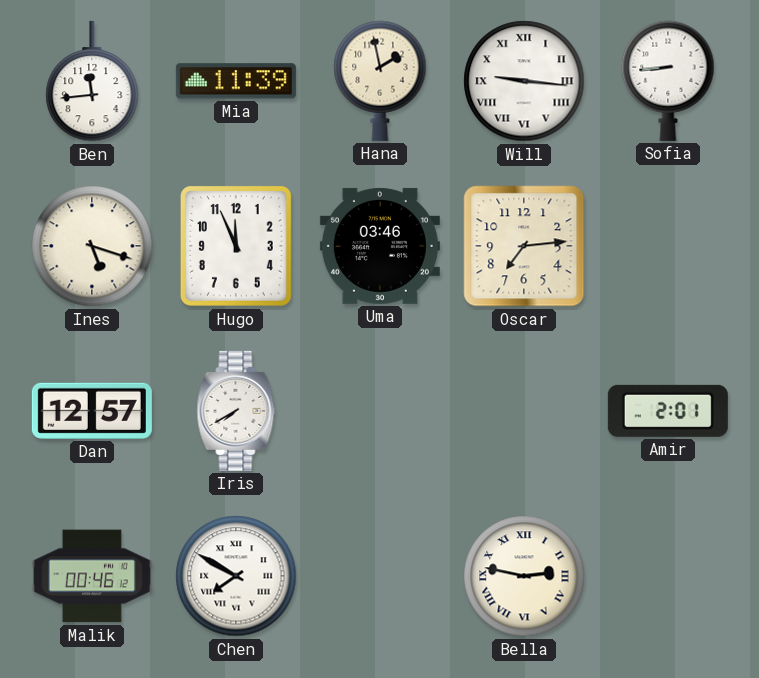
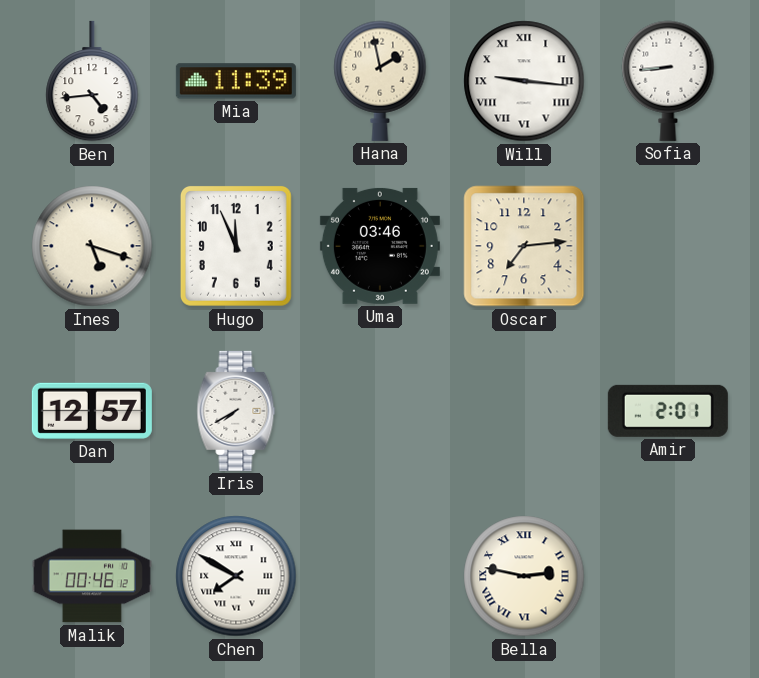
Ben: 11:44 -> 4:44 (92, 81)
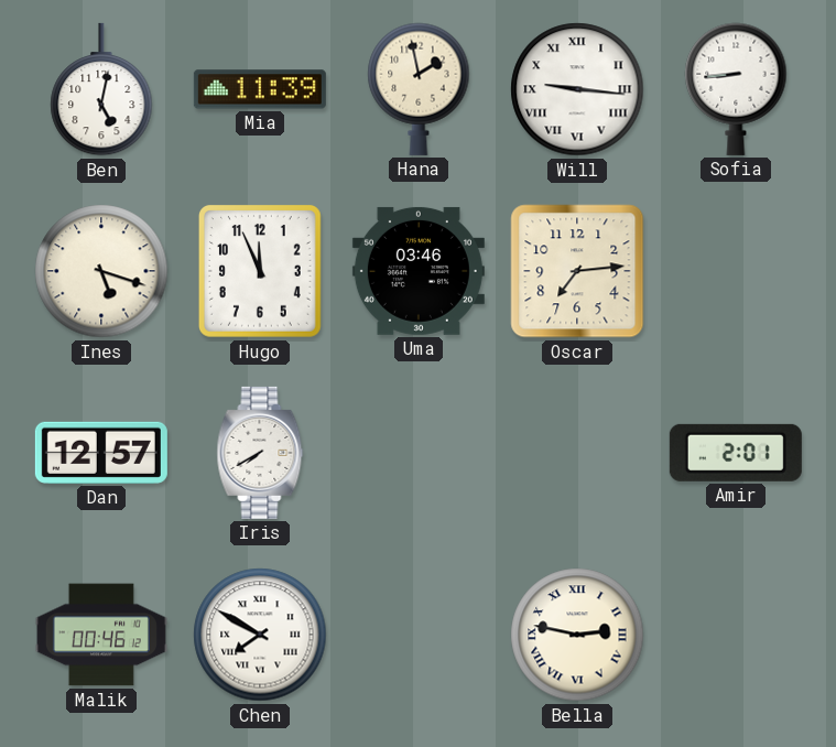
Ben: 4:44 -> 5:02 (101, 89)
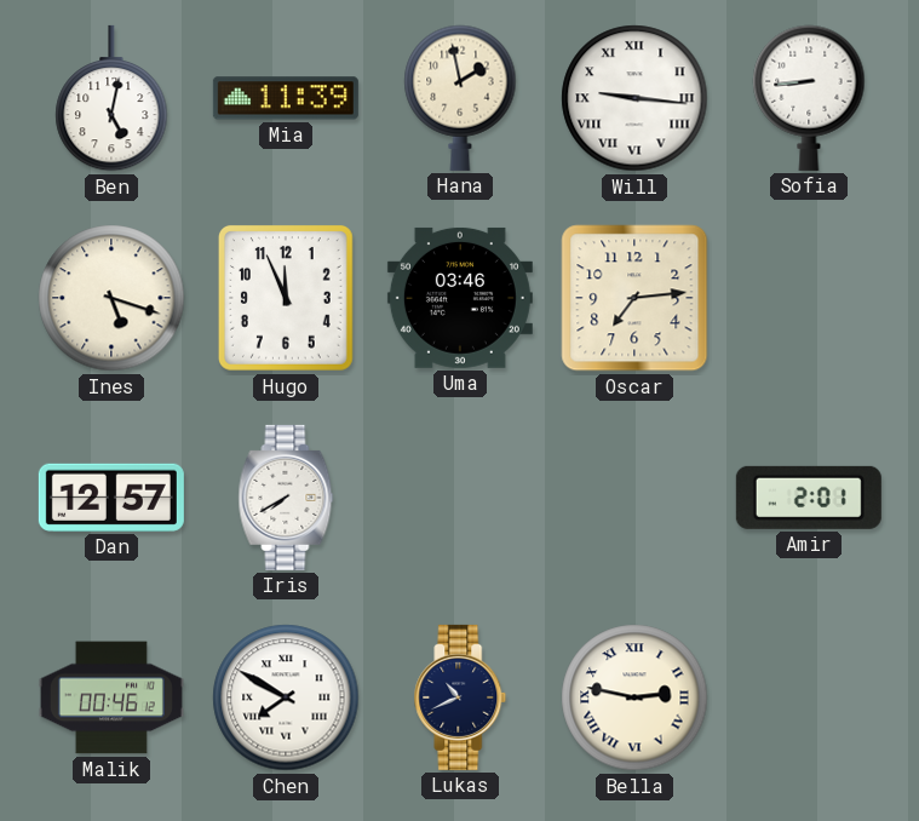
Lukas: none -> 10:41 (460, 697)
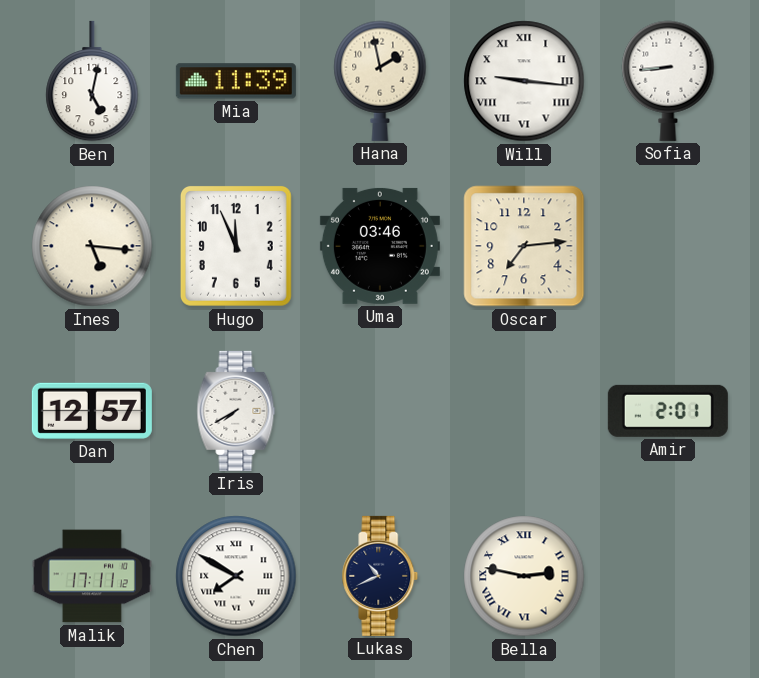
Ines: 5:18 -> 5:16 (92, 246)
Malik: 00:46 -> 17:11 (92, 576)
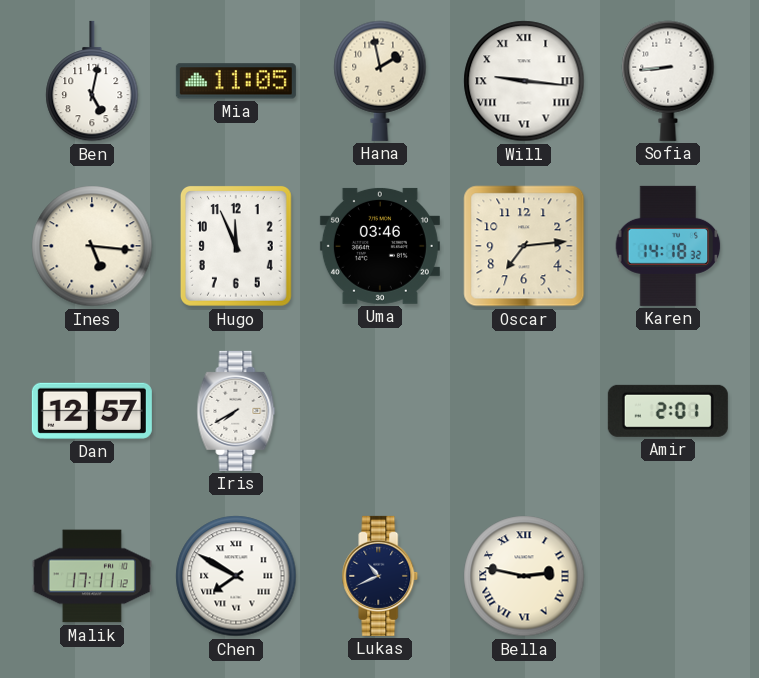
Mia: 11:39 -> 11:05 (236, 81)
Karen: none -> 14:18 (668, 246)
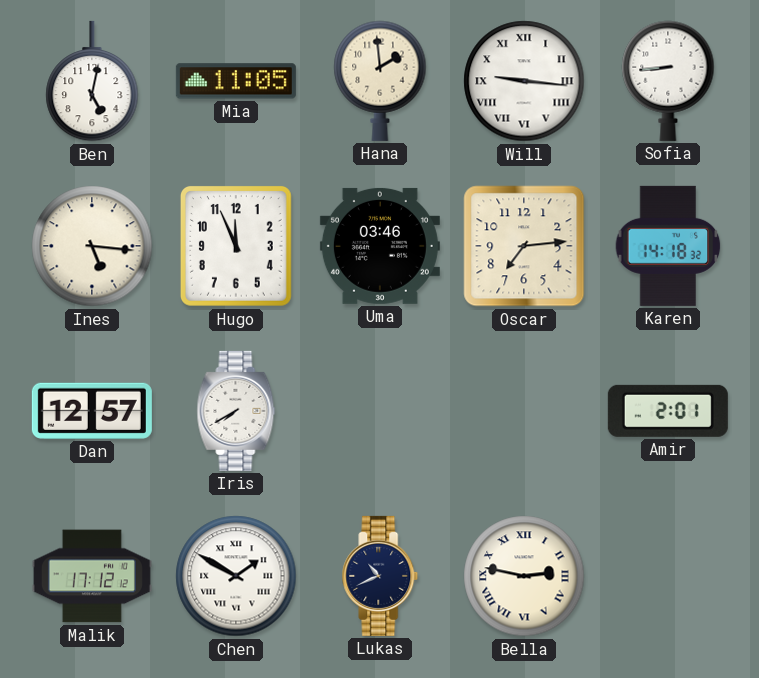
Hana: 1:58 -> 1:59 (380, 81)
Malik: 17:11 -> 17:12 (92, 576)
Chen: 7:50 -> 1:50 (236, 576)
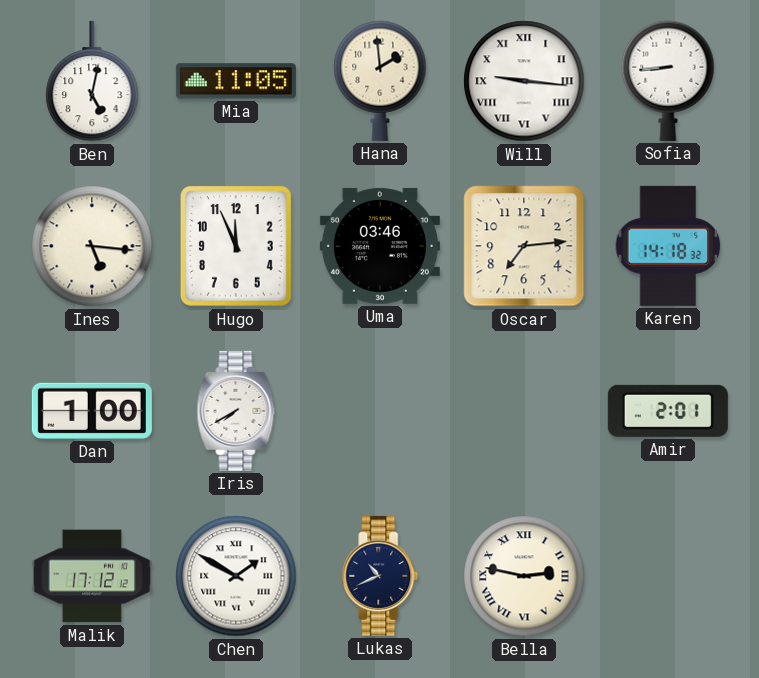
Dan: 12:57 -> 1:00 (92, 411)
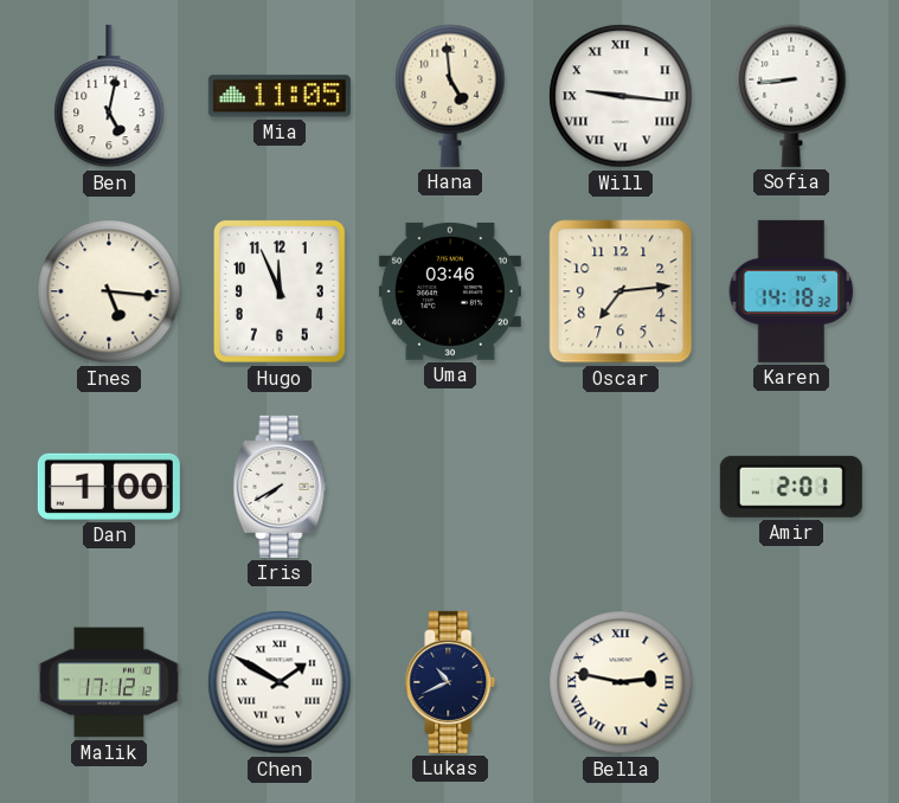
Hana: 1:59 -> 4:59 (450, 96)
